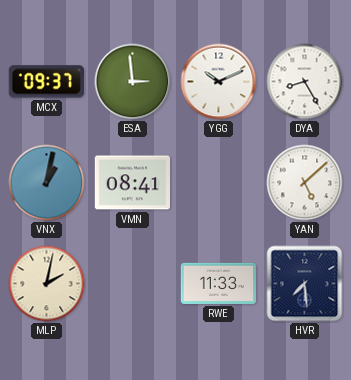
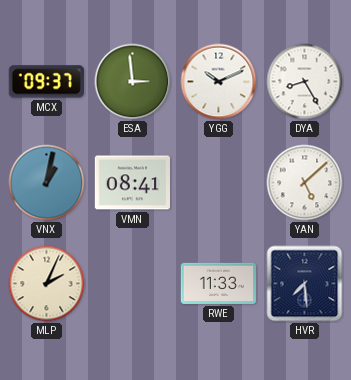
MLP: 2:02 -> 2:04 (47, 284)
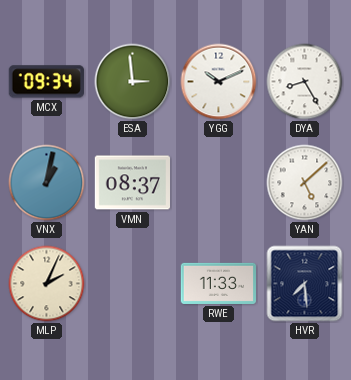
MCX: 09:37 -> 09:34 (46, 82)
VMN: 08:41 -> 08:37 (132, 183)
